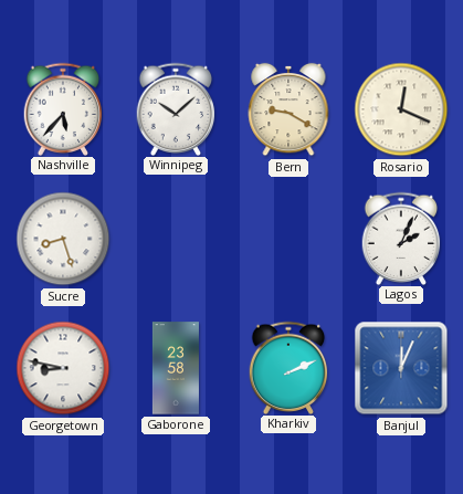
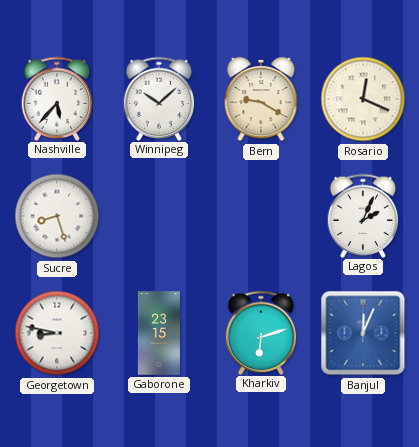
Gaborone: 23:58 -> 23:15 (159, 333)
Kharkiv: 2:11 -> 6:12 (261, 332)
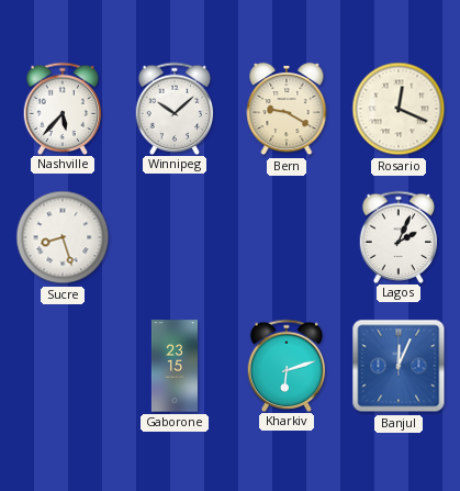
Georgetown: 8:47 -> none (57, 333)
